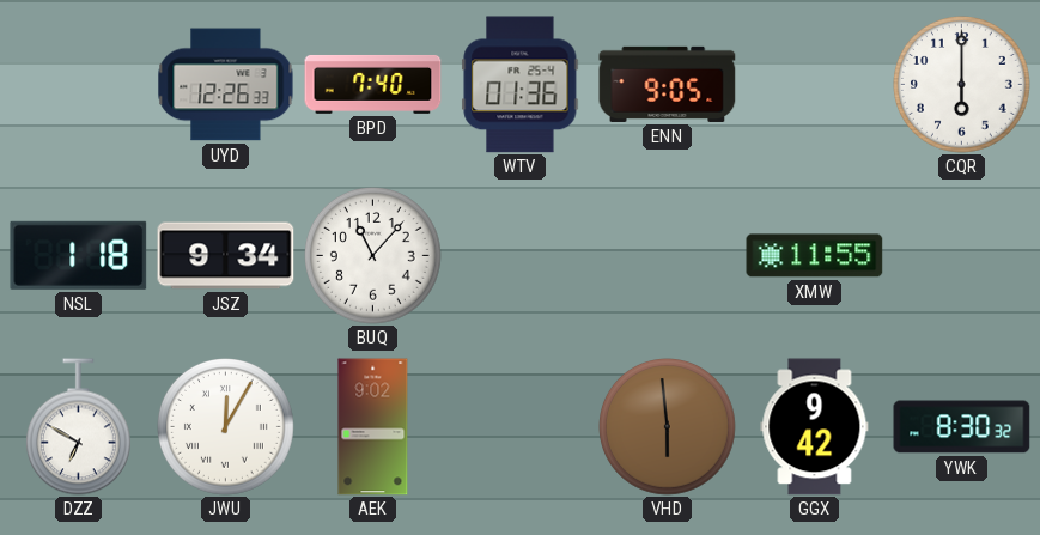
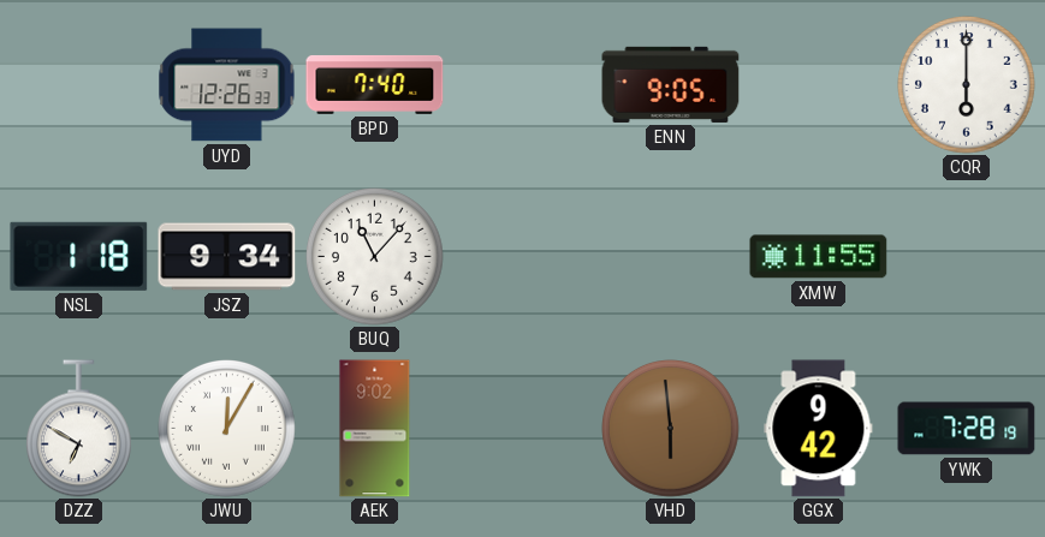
WTV: 01:36 -> none (521, 85)
YWK: 8:30 -> 7:28 (967, 429)
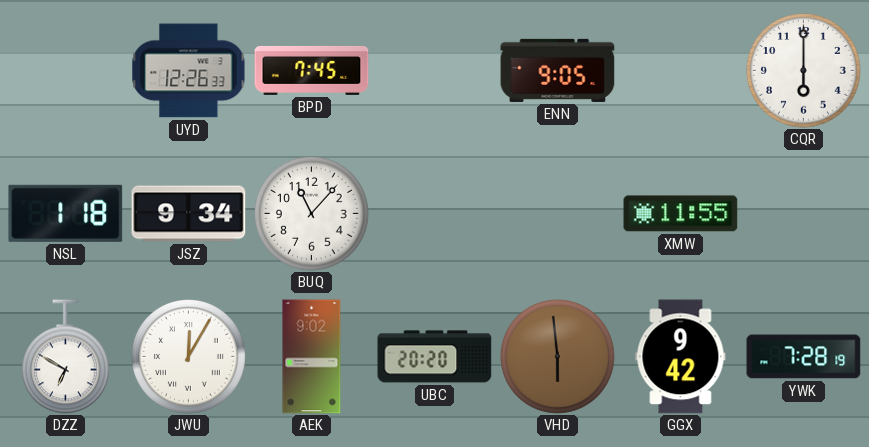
BPD: 7:40 -> 7:45 (312, 70)
UBC: none -> 20:20 (435, 357)
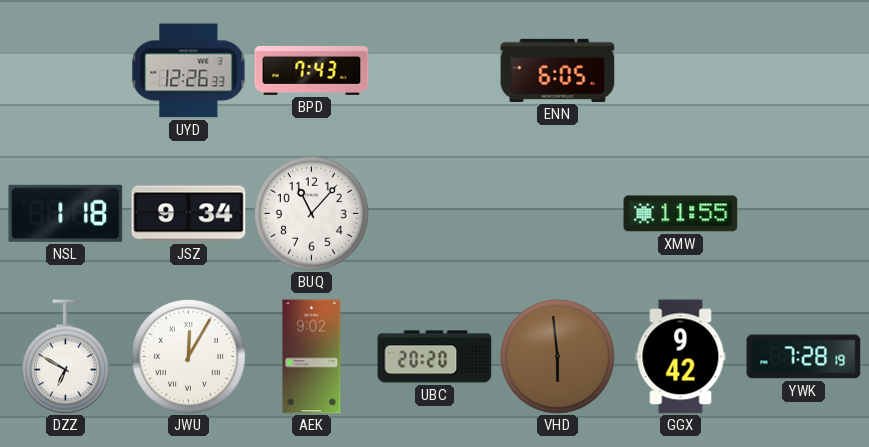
BPD: 7:45 -> 7:43 (312, 70)
ENN: 9:05 -> 6:05 (558, 70)
CQR: 6:00 -> none (804, 71)
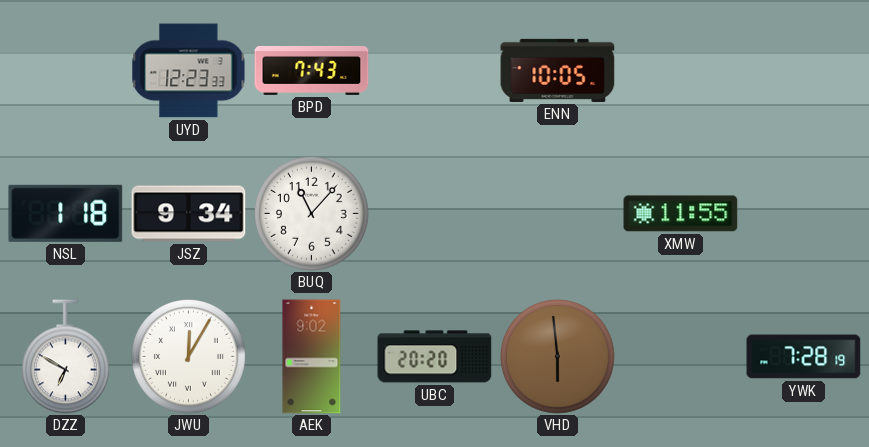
UYD: 12:26 -> 12:23 (189, 71)
ENN: 6:05 -> 10:05 (558, 70)
GGX: 9:42 -> none (681, 357)
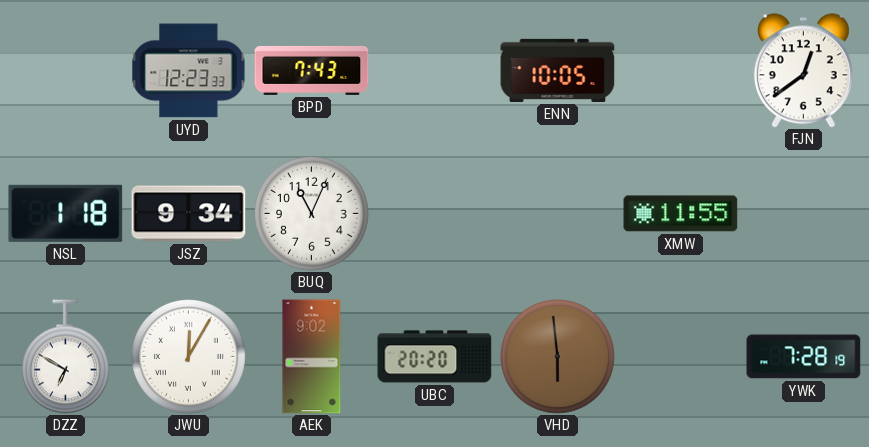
FJN: none -> 12:39 (803, 71)
BUQ: 11:07 -> 11:04 (312, 214)
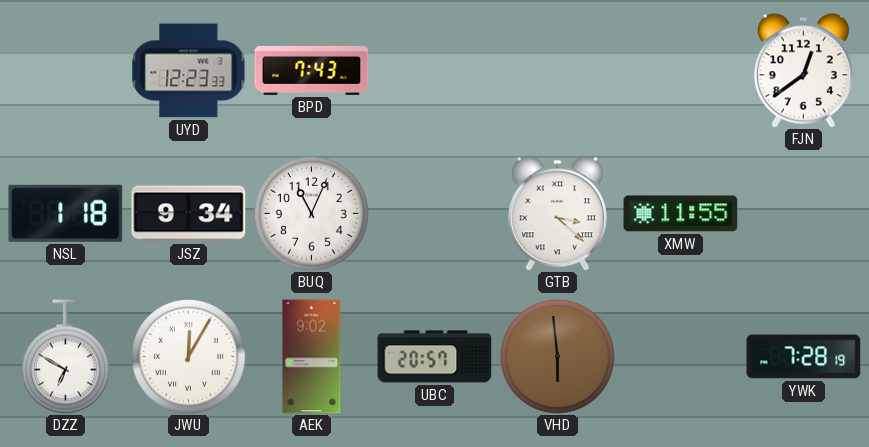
ENN: 10:05 -> none (558, 70)
GTB: none -> 3:22 (557, 214)
UBC: 20:20 -> 20:57 (435, 357)
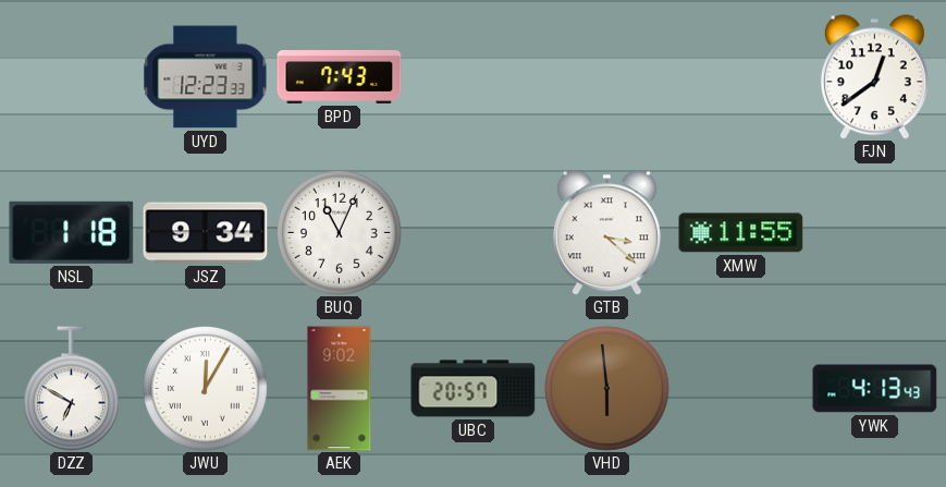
YWK: 7:28 -> 4:13 (875, 389)
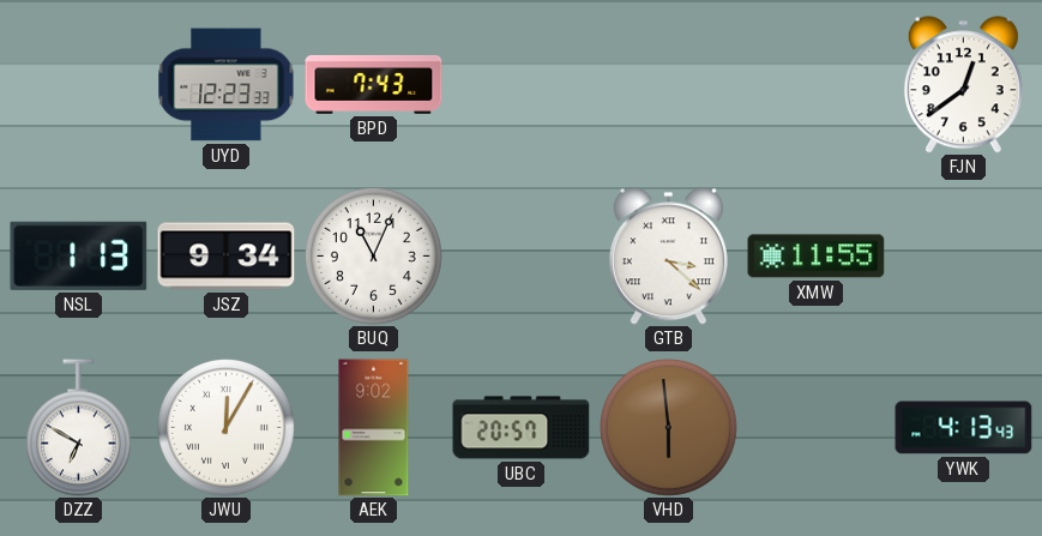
NSL: 1:18 -> 1:13 (79, 255)
